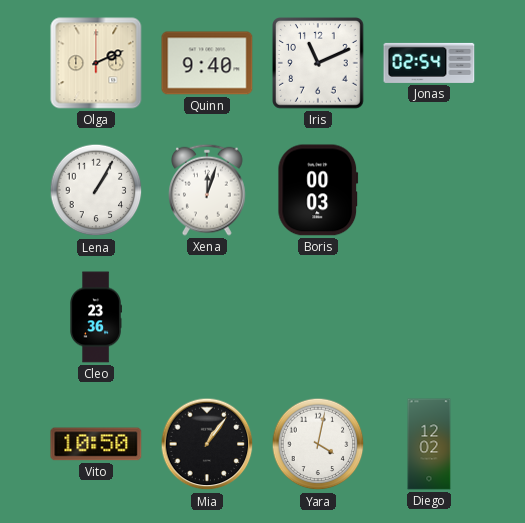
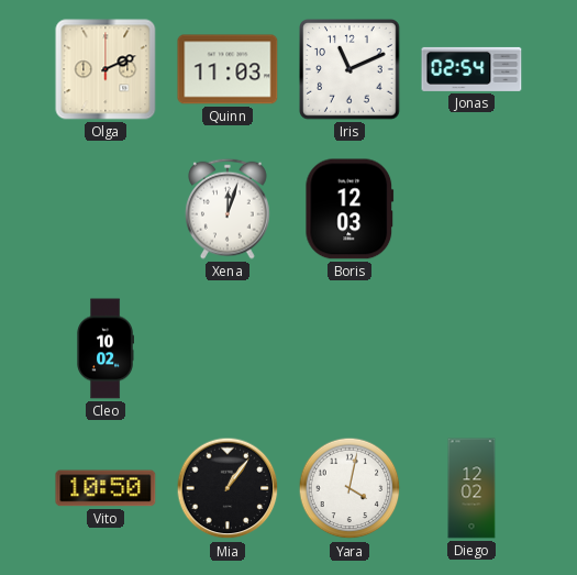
Quinn: 9:40 -> 11:03 (228, 69)
Lena: 1:05 -> none (96, 190)
Boris: 00:03 -> 12:03 (349, 209)
Cleo: 23:36 -> 10:02 (104, 349)
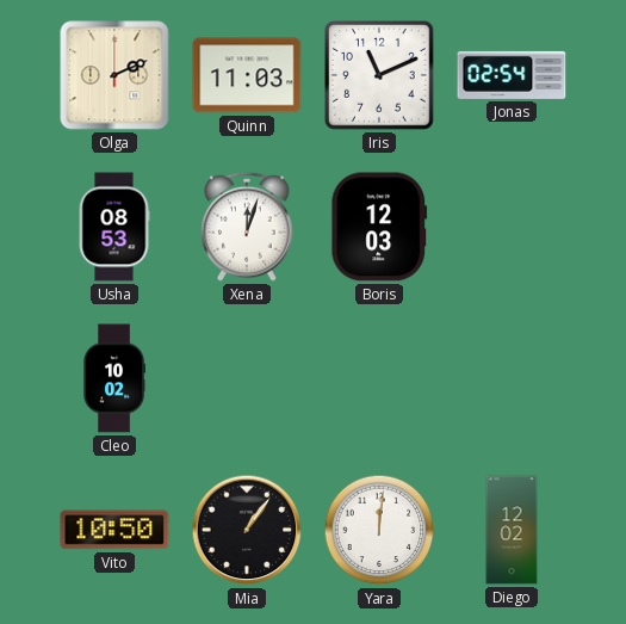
Usha: none -> 08:53 (114, 227)
Yara: 4:02 -> 12:01 (379, 530)
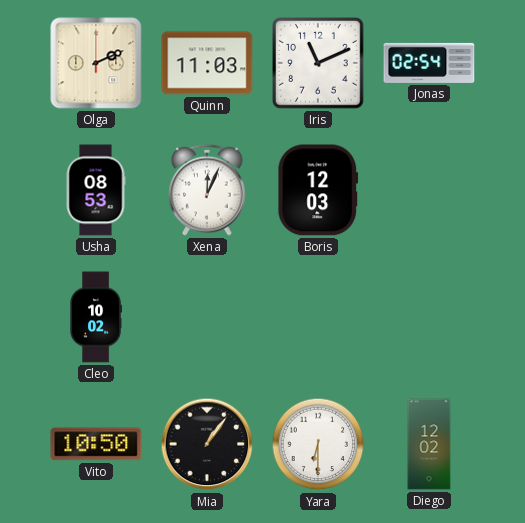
Xena: 12:03 -> 12:04 (207, 190)
Yara: 12:01 -> 6:30 (318, 444)
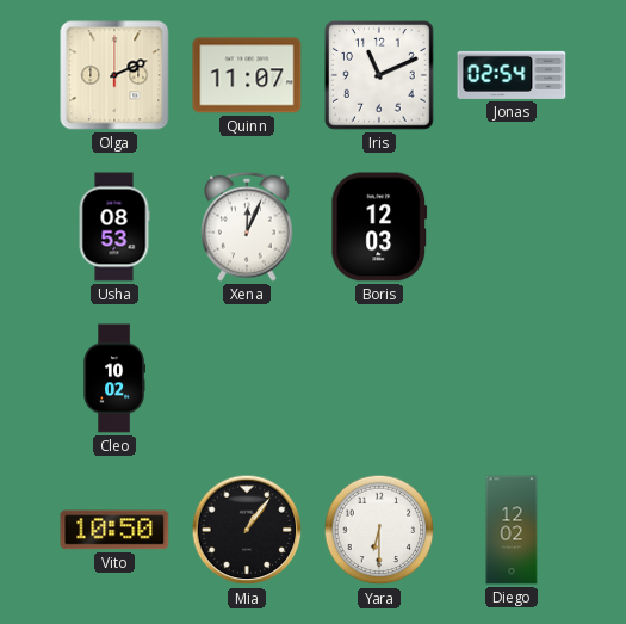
Quinn: 11:03 -> 11:07 (247, 75)
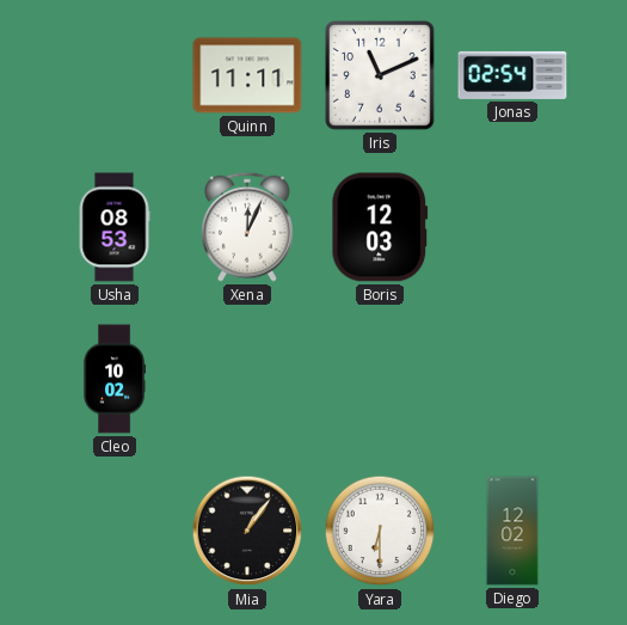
Olga: 2:11 -> none (114, 75)
Quinn: 11:07 -> 11:11 (247, 75)
Vito: 10:50 -> none (114, 530)
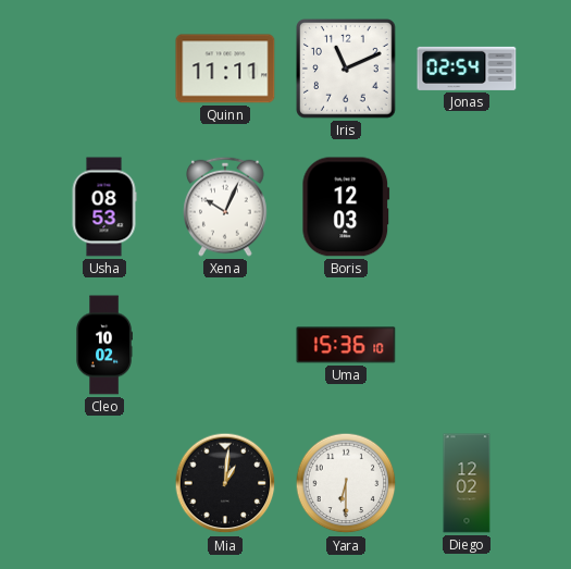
Xena: 12:04 -> 10:04 (225, 207)
Uma: none -> 15:36 (346, 345)
Mia: 1:06 -> 1:01 (225, 483)
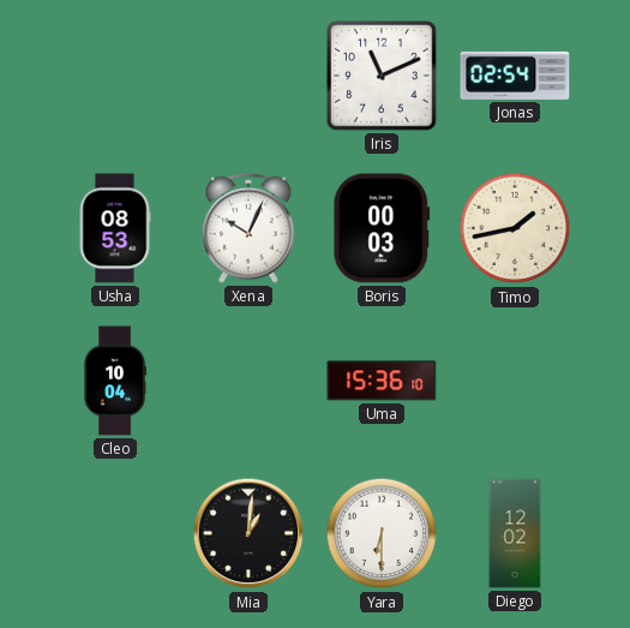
Quinn: 11:11 -> none (225, 69)
Boris: 12:03 -> 00:03 (382, 228)
Timo: none -> 1:43 (515, 228)
Cleo: 10:02 -> 10:04 (114, 381)
